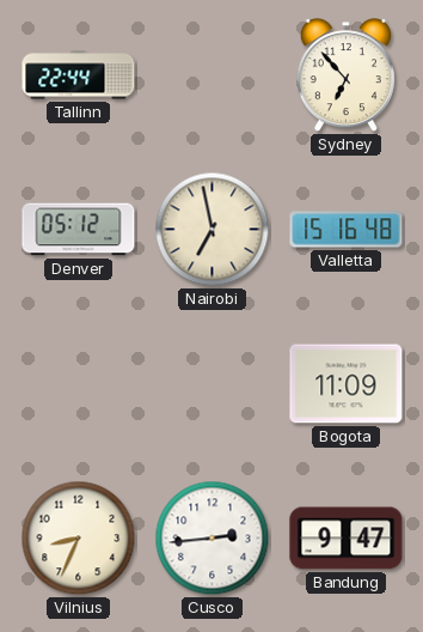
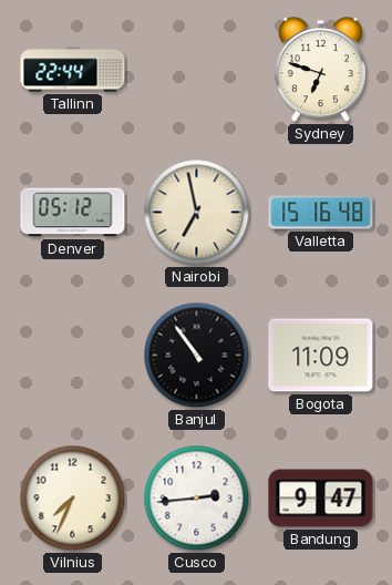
Sydney: 6:53 -> 6:48 (320, 70)
Banjul: none -> 10:54 (197, 356)
Vilnius: 8:34 -> 7:34 (73, 499)
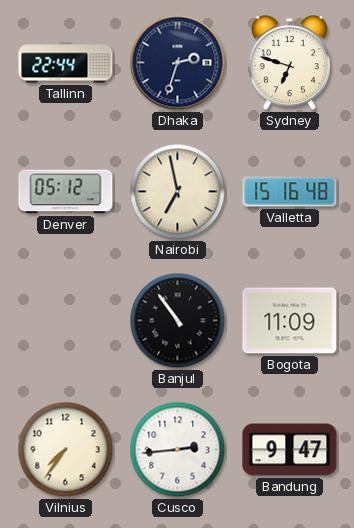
Dhaka: none -> 2:33 (178, 63)
Vilnius: 7:34 -> 7:36 (66, 450)
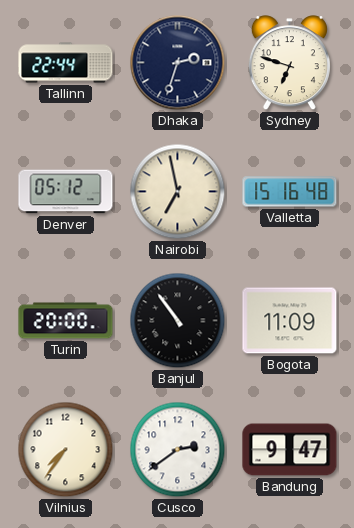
Turin: none -> 20:00 (66, 321)
Cusco: 2:44 -> 2:39 (178, 450)
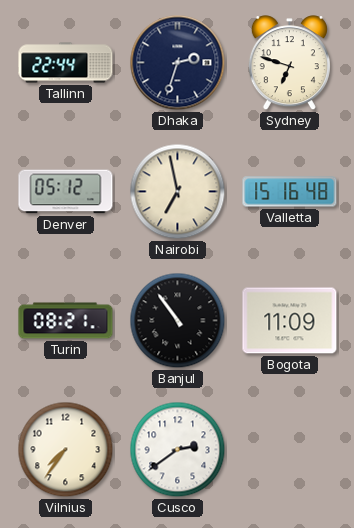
Turin: 20:00 -> 08:21 (66, 321)
Bandung: 9:47 -> none (290, 450)
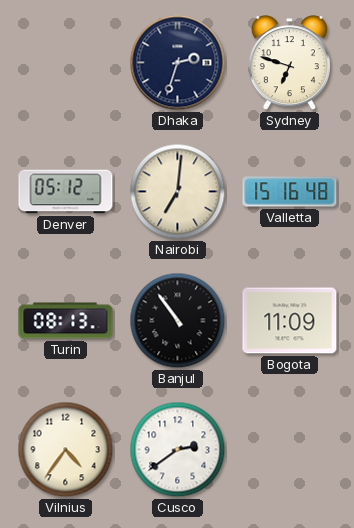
Tallinn: 22:44 -> none (66, 63)
Nairobi: 6:58 -> 7:01 (178, 192)
Turin: 08:21 -> 08:13 (66, 321)
Vilnius: 7:36 -> 4:36 (66, 450)
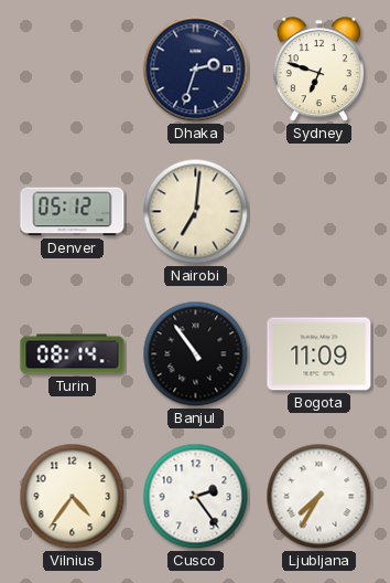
Valletta: 15:16 -> none (290, 192)
Turin: 08:13 -> 08:14 (73, 354)
Cusco: 2:39 -> 2:24 (196, 497)
Ljubljana: none -> 7:35 (319, 497)
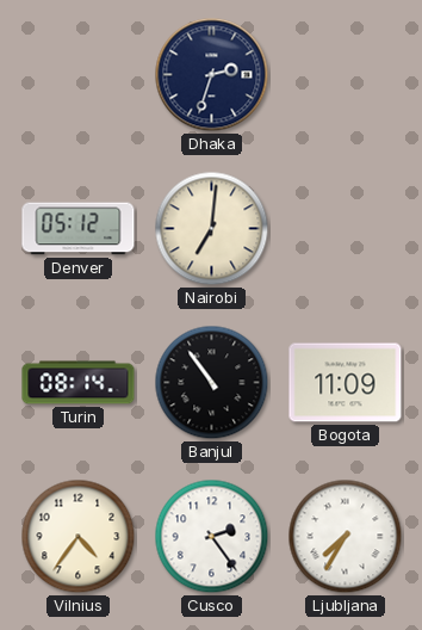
Sydney: 6:48 -> none (318, 70)
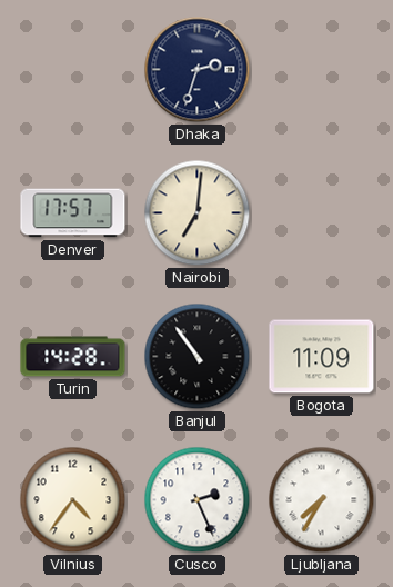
Denver: 05:12 -> 17:57 (73, 213)
Turin: 08:14 -> 14:28 (73, 357)
Cusco: 2:24 -> 2:26 (198, 500)
